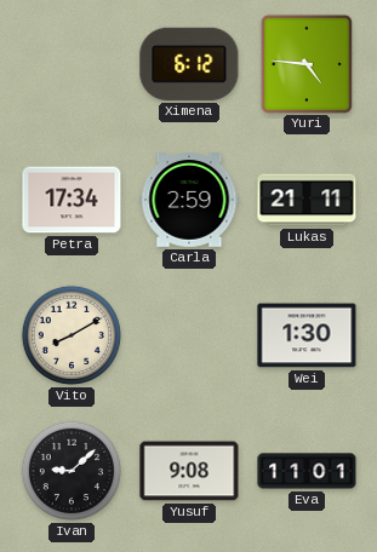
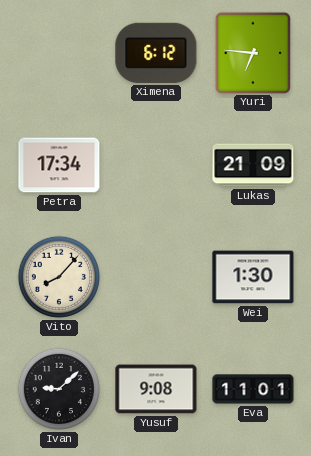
Yuri: 4:46 -> 6:46 (252, 52)
Carla: 2:59 -> none (189, 201)
Lukas: 21:11 -> 21:09 (253, 165)
Vito: 8:10 -> 8:07 (59, 277)
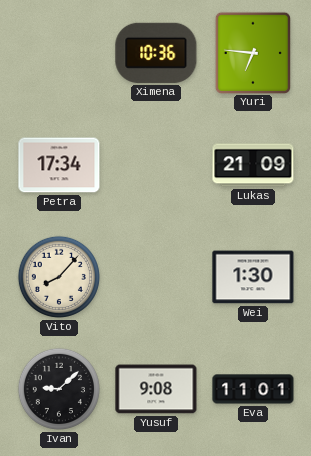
Ximena: 6:12 -> 10:36 (156, 53)
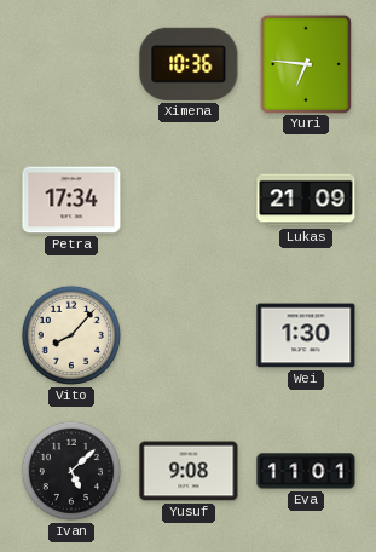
Ivan: 9:08 -> 5:08 (71, 471)
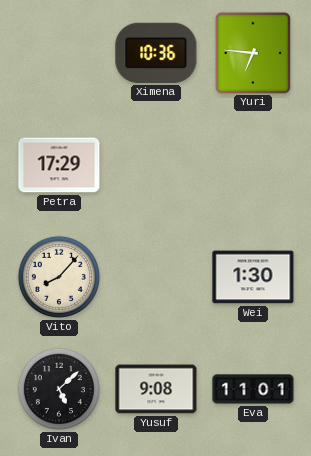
Petra: 17:34 -> 17:29 (59, 165)
Lukas: 21:09 -> none (306, 200)
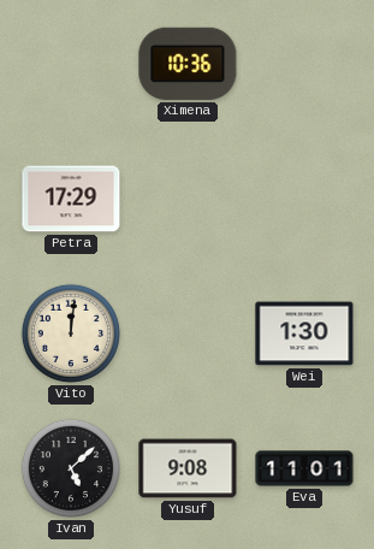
Yuri: 6:46 -> none (252, 52)
Vito: 8:07 -> 12:01 (71, 333)
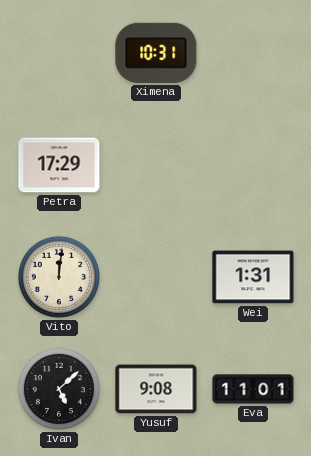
Ximena: 10:36 -> 10:31 (156, 53)
Wei: 1:30 -> 1:31 (253, 277)
